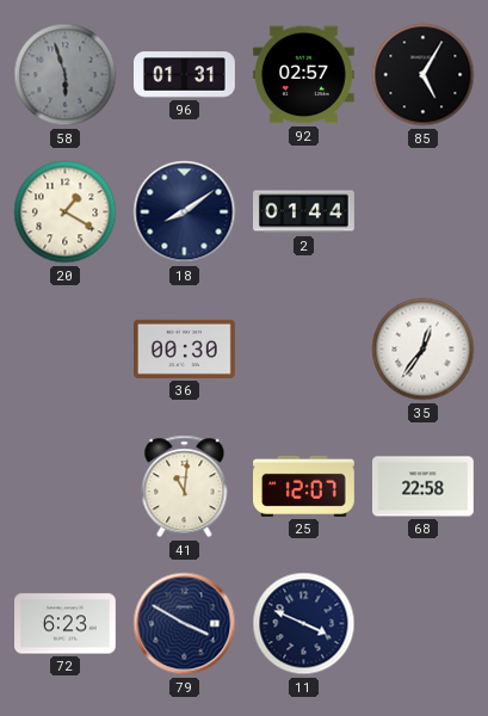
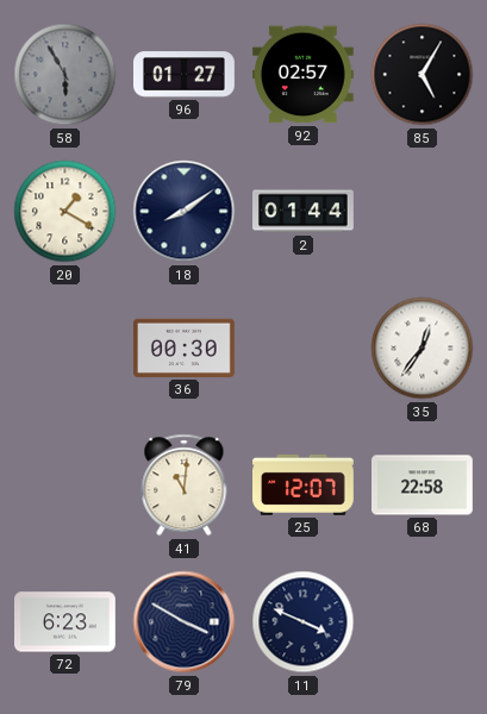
58: 5:57 -> 5:55 (65, 75)
96: 01:31 -> 01:27 (185, 75)
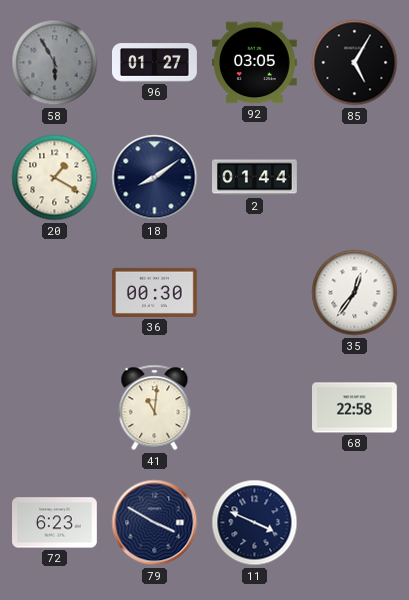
92: 02:57 -> 03:05 (254, 63)
25: 12:07 -> none (304, 484)
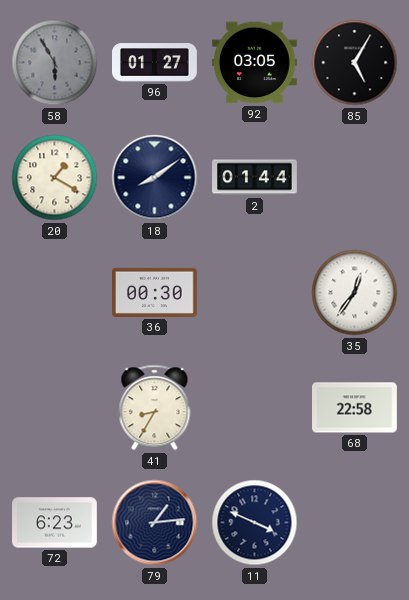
41: 11:01 -> 8:35 (155, 408)
79: 3:50 -> 1:14 (155, 523)
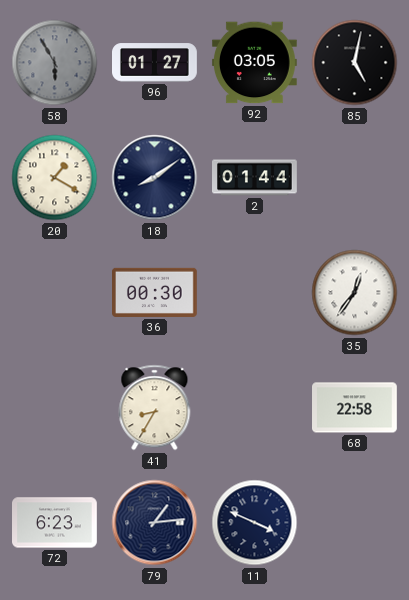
85: 5:05 -> 5:02 (355, 63)
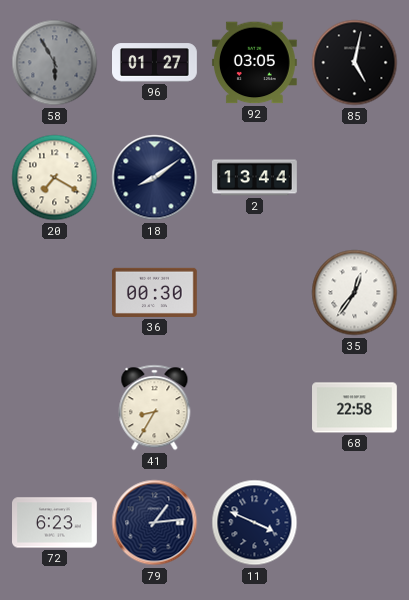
20: 1:20 -> 7:20 (55, 178)
2: 01:44 -> 13:44 (255, 178)
